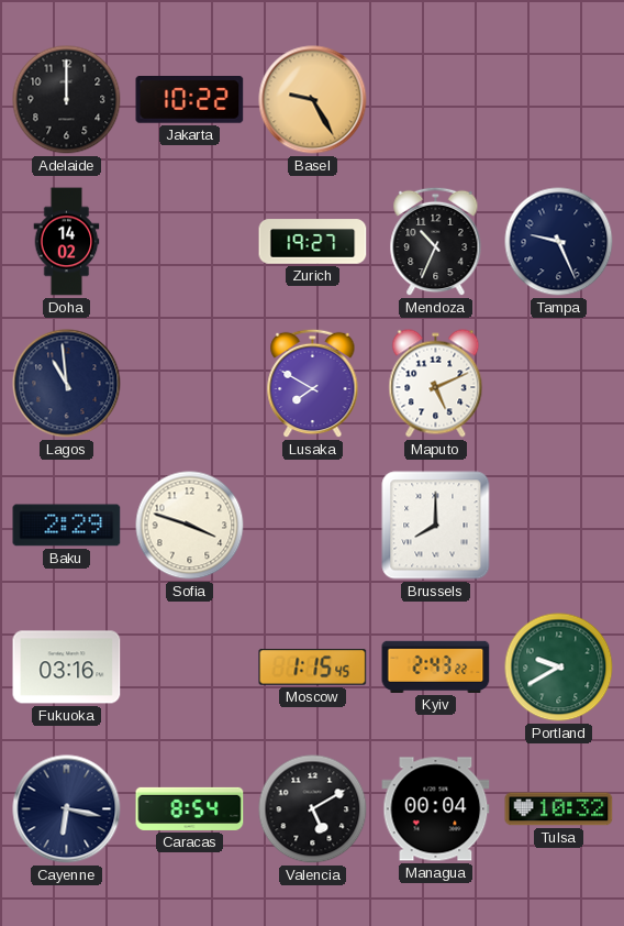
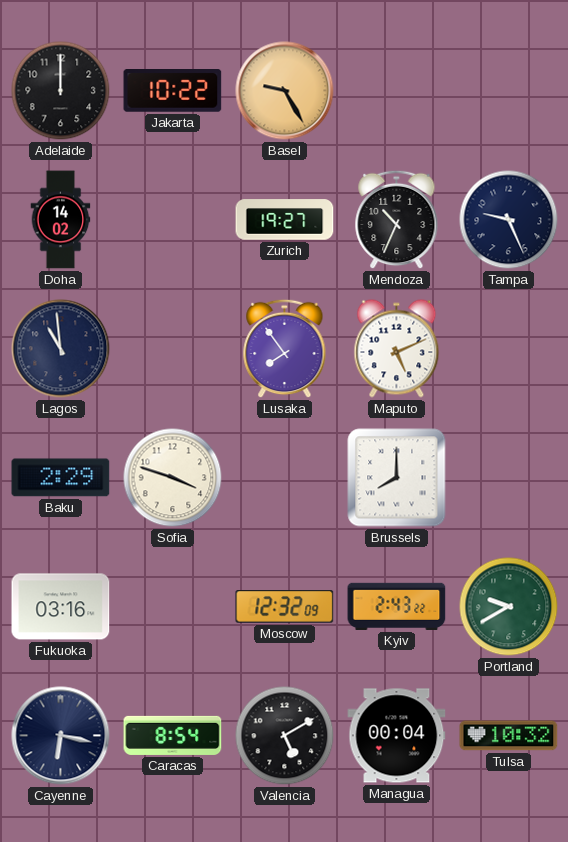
Lusaka: 7:50 -> 7:54 (285, 349)
Moscow: 1:15 -> 12:32 (285, 607)
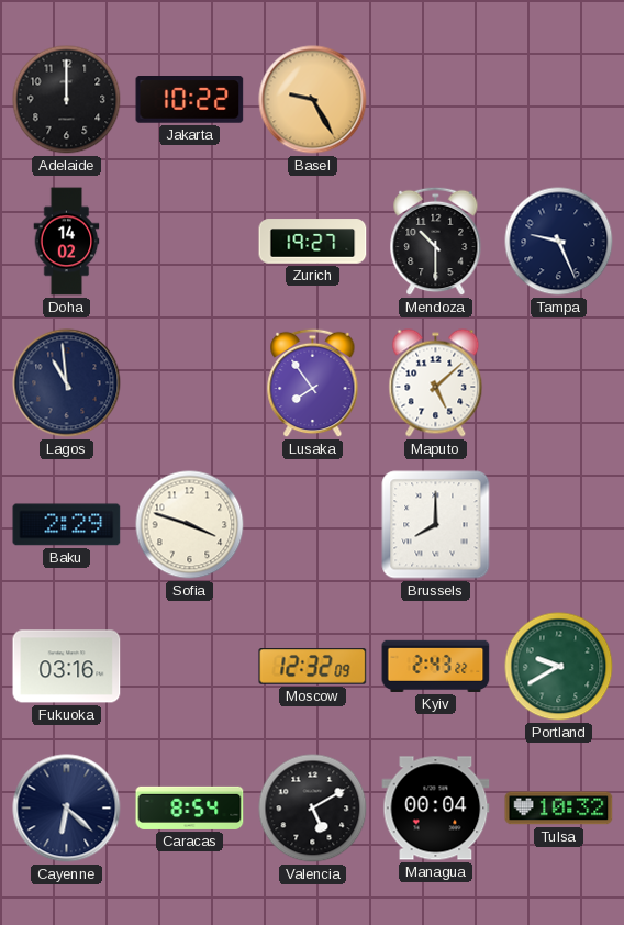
Mendoza: 10:34 -> 10:30 (436, 242)
Maputo: 5:11 -> 5:08 (436, 383)
Cayenne: 6:17 -> 6:22 (67, 809)
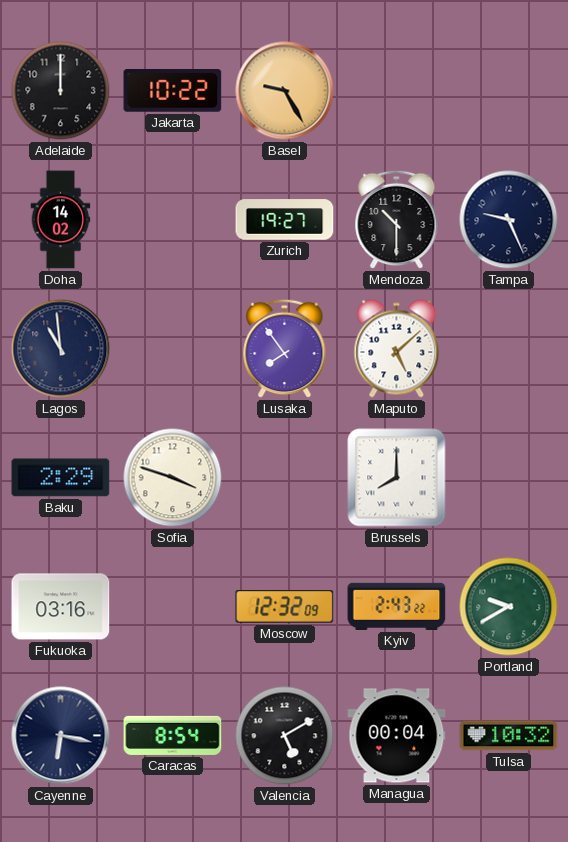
Cayenne: 6:22 -> 6:17 (61, 736)
